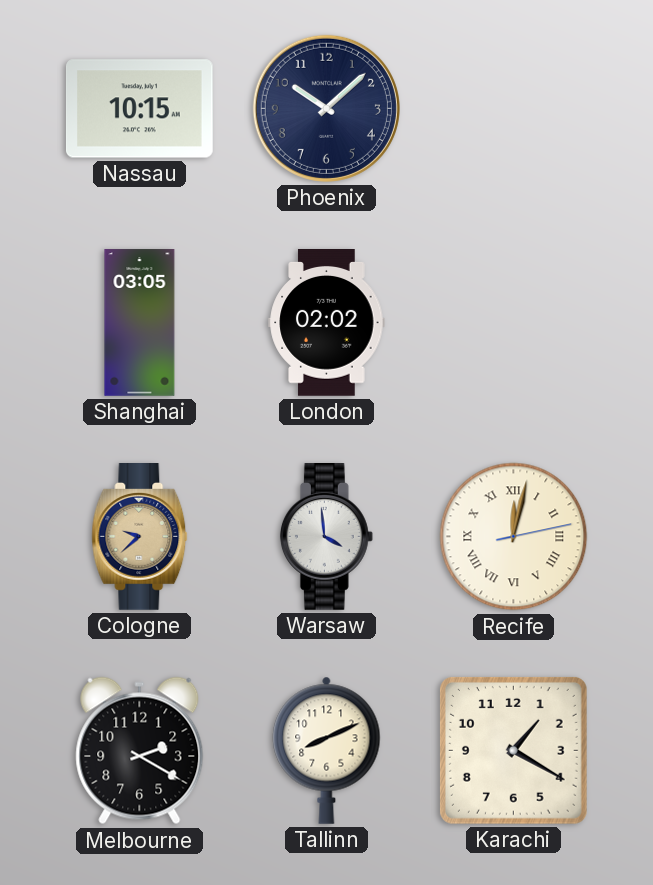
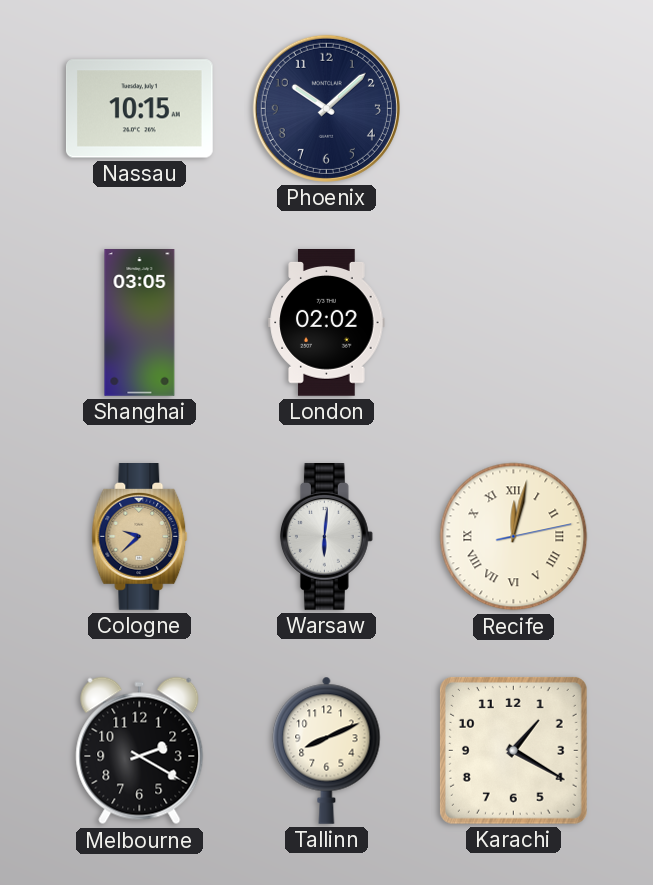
Warsaw: 3:59 -> 6:01 (326, 537)
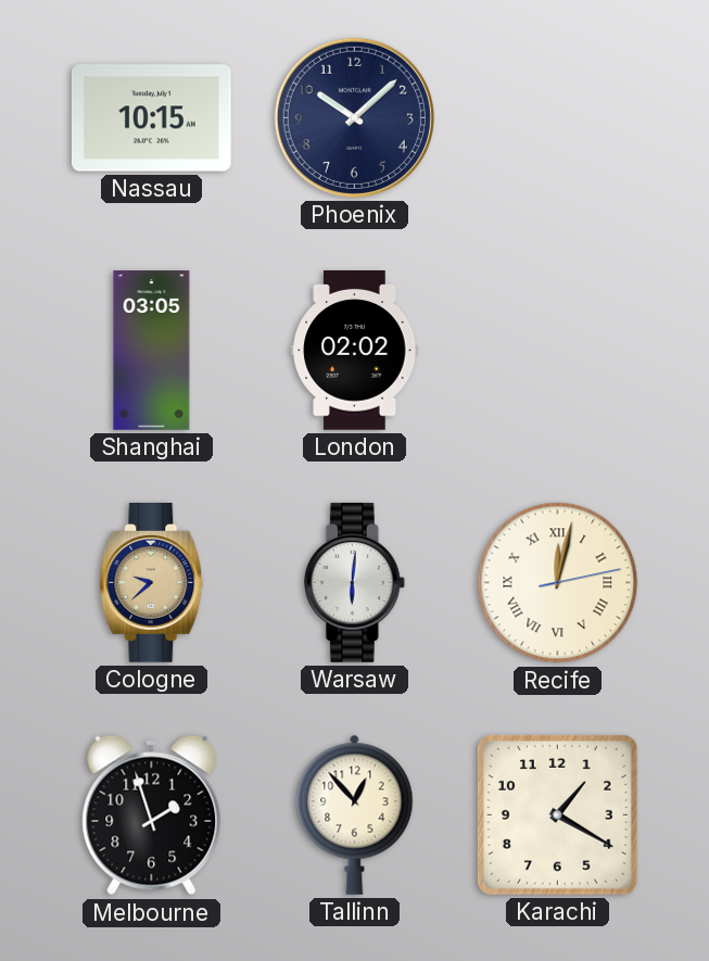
Melbourne: 2:20 -> 1:57 (152, 815)
Tallinn: 8:11 -> 12:53 (355, 814)
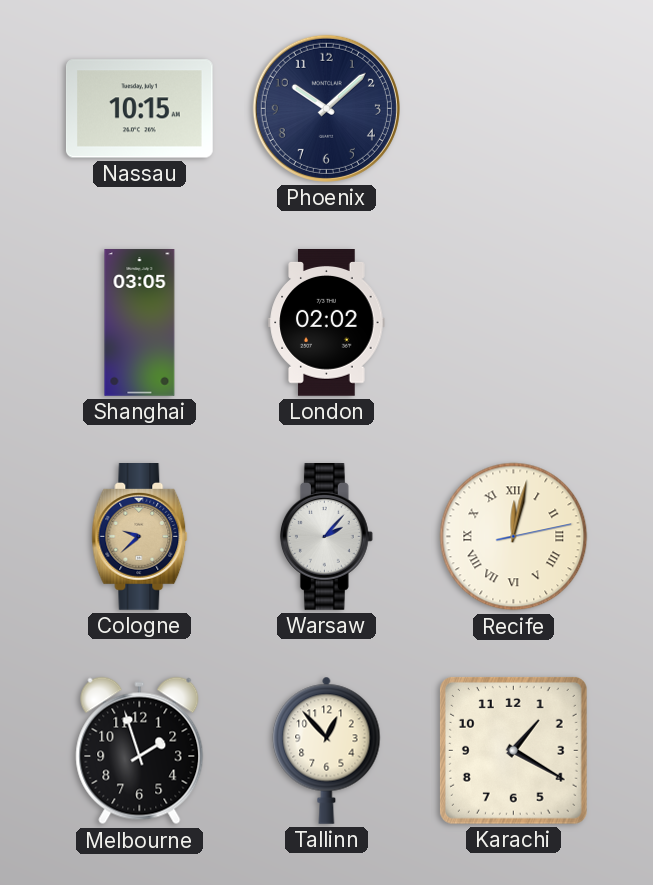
Warsaw: 6:01 -> 2:07 (326, 537)
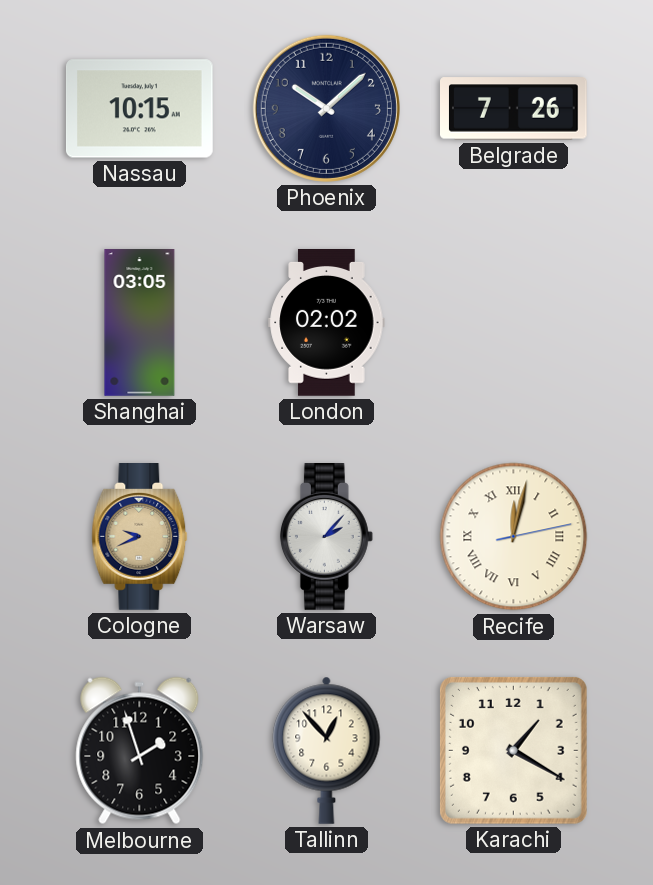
Belgrade: none -> 7:26 (514, 109)
Cologne: 9:38 -> 9:41 (140, 537)
